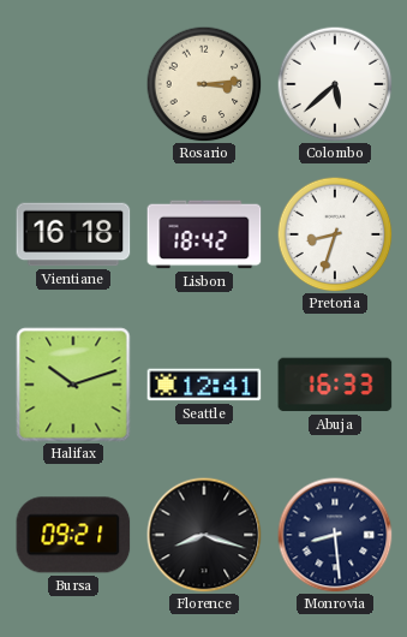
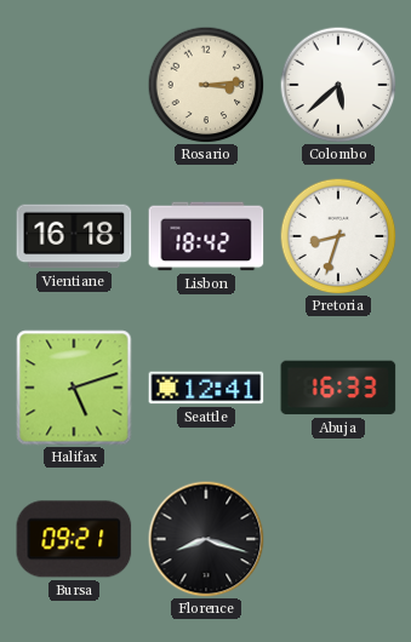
Halifax: 10:12 -> 5:12 (74, 388)
Monrovia: 8:29 -> none (335, 535)
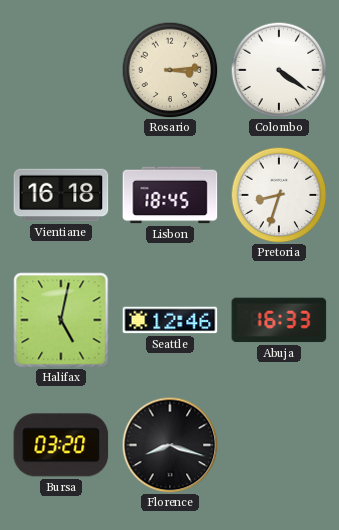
Colombo: 5:38 -> 4:21 (279, 70)
Lisbon: 18:42 -> 18:45 (170, 195)
Halifax: 5:12 -> 5:02 (61, 320)
Seattle: 12:41 -> 12:46 (170, 320)
Bursa: 09:21 -> 03:20 (61, 445)
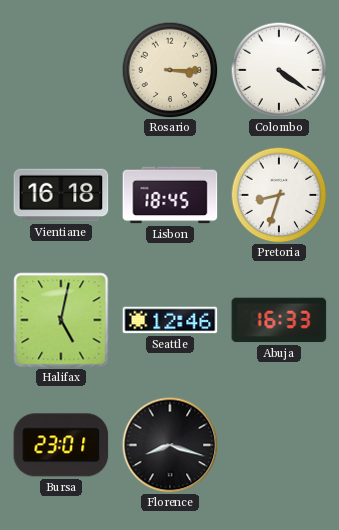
Rosario: 3:14 -> 3:15 (170, 70)
Bursa: 03:20 -> 23:01 (61, 445)
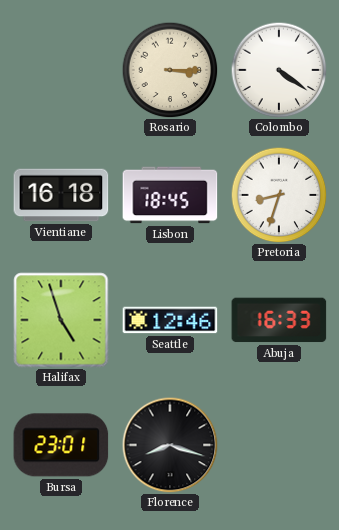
Halifax: 5:02 -> 4:57 (61, 320)
